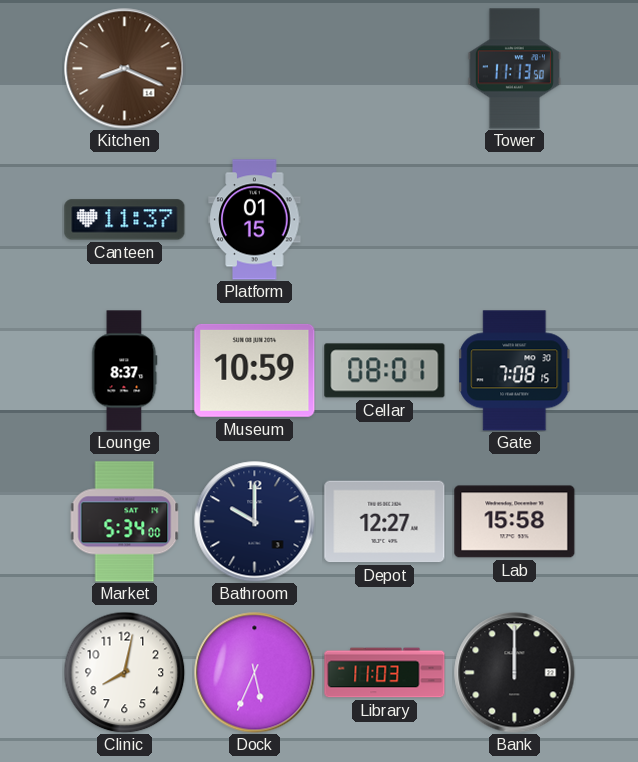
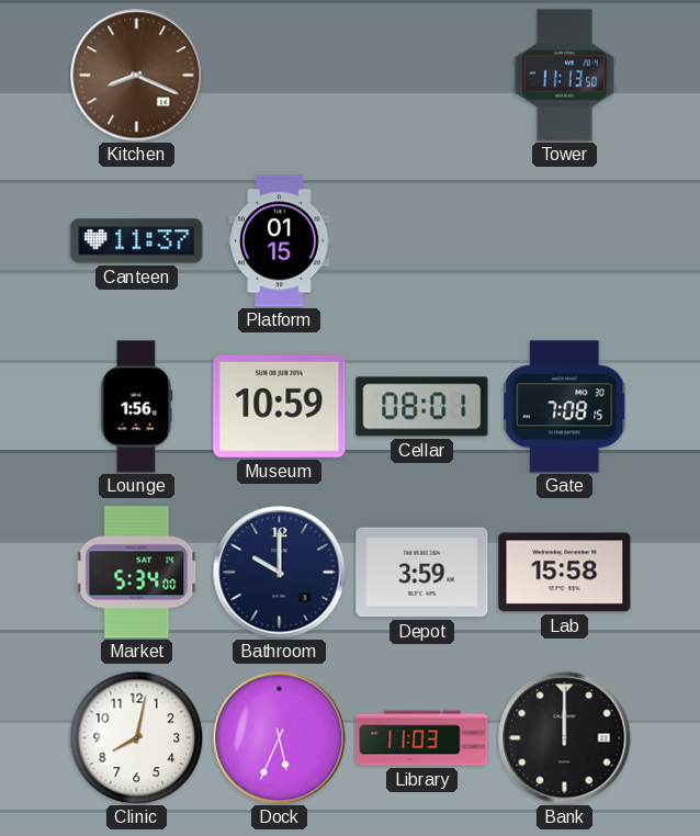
Lounge: 8:37 -> 1:56 (137, 407)
Depot: 12:27 -> 3:59 (422, 573)
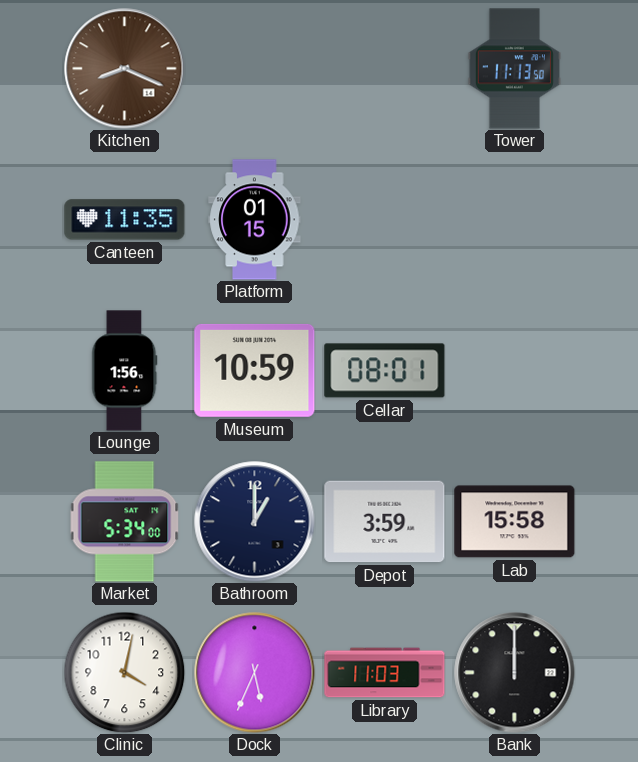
Canteen: 11:37 -> 11:35 (125, 220)
Gate: 7:08 -> none (565, 407)
Bathroom: 10:00 -> 1:00 (255, 522)
Clinic: 8:02 -> 4:02 (124, 672)
